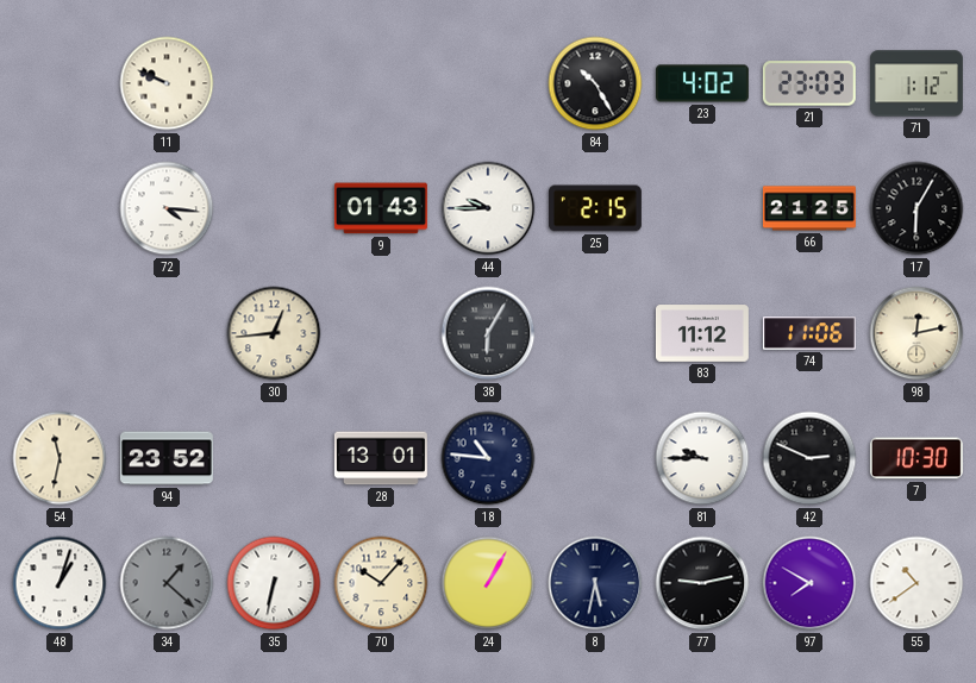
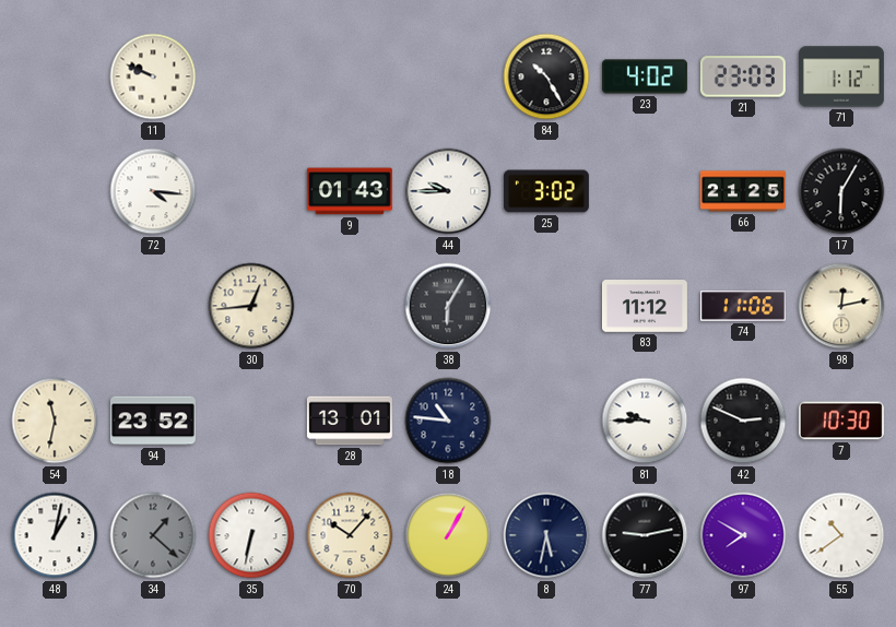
25: 2:15 -> 3:02 (546, 191)
48: 1:03 -> 1:02 (55, 535)
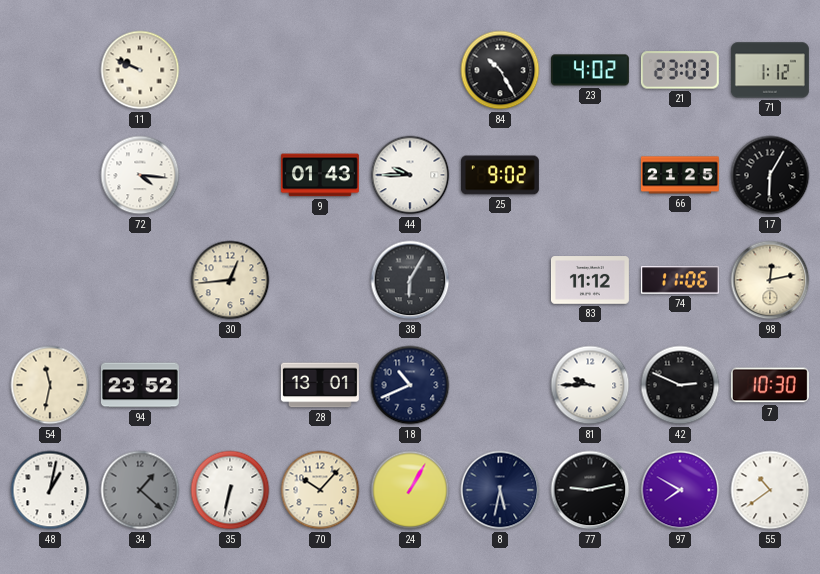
25: 3:02 -> 9:02 (500, 175)
18: 10:46 -> 10:41 (410, 385)
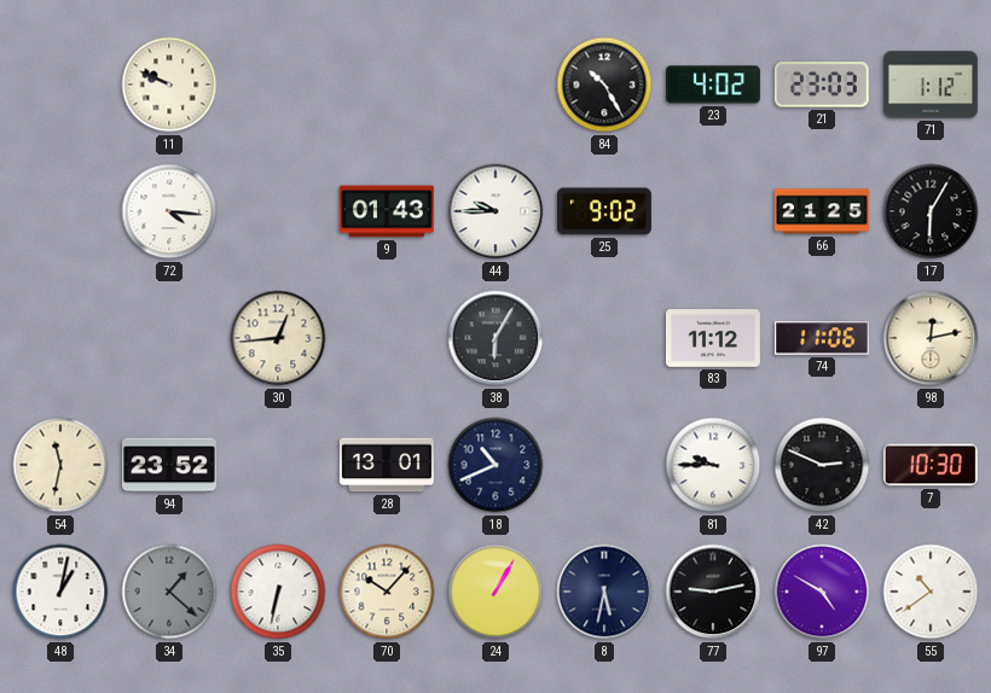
97: 7:50 -> 4:50 (822, 592)
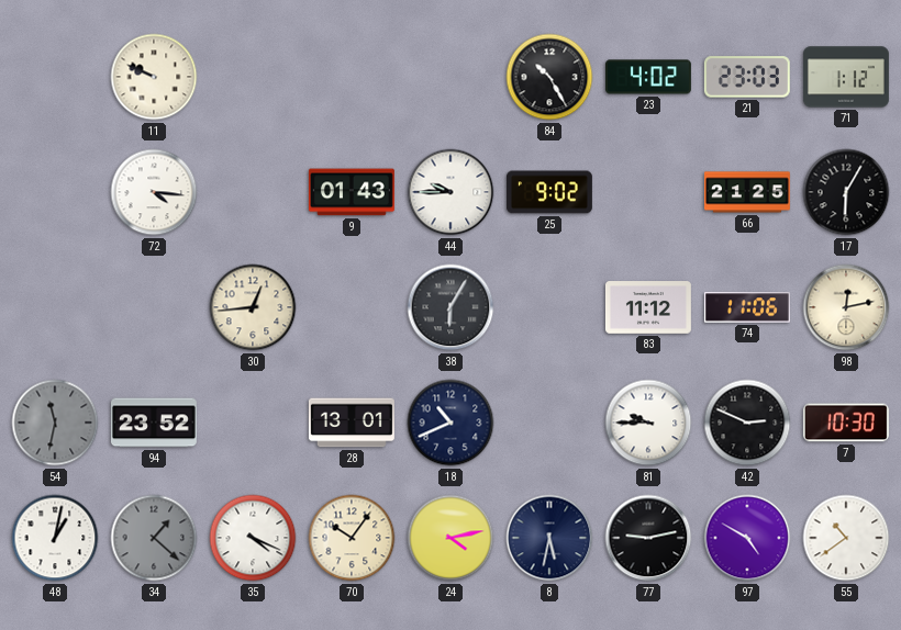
54 dial: cream -> grey (55, 423)
35: 6:32 -> 4:19 (253, 538)
70: 10:07 -> 10:06 (352, 538)
24: 1:05 -> 4:13 (451, 538)
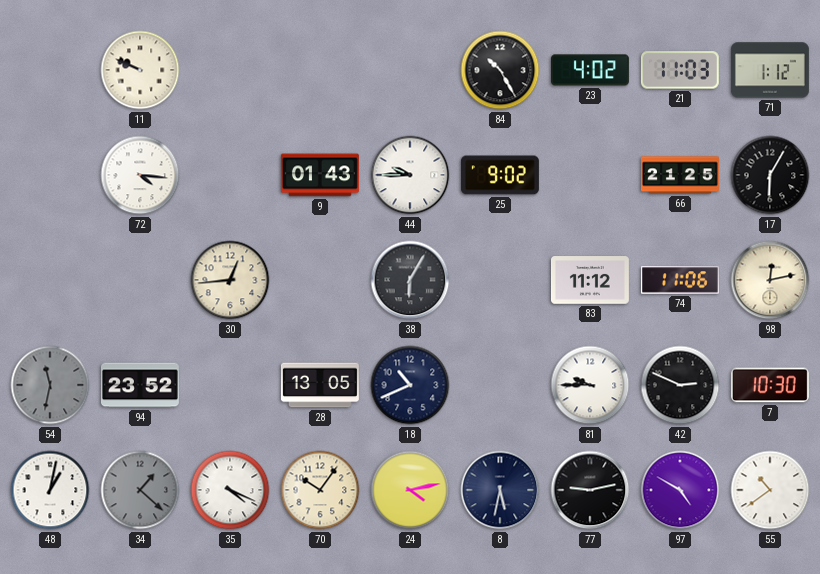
21: 23:03 -> 11:03 (680, 70)
28: 13:01 -> 13:05 (320, 385)
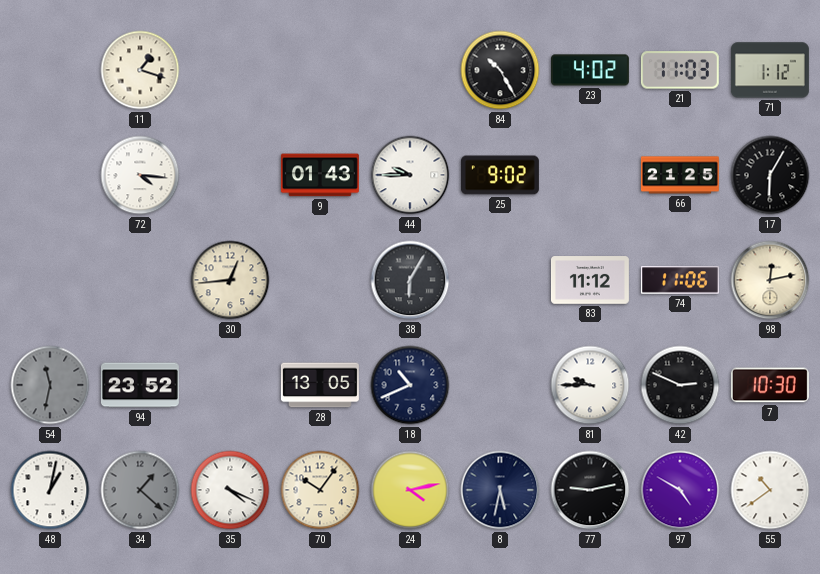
11: 9:49 -> 1:18 (140, 70)
